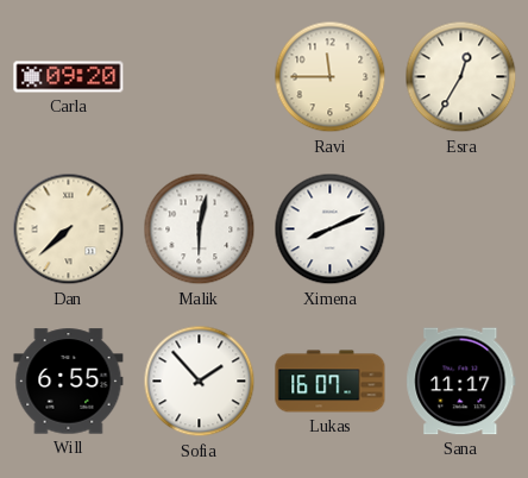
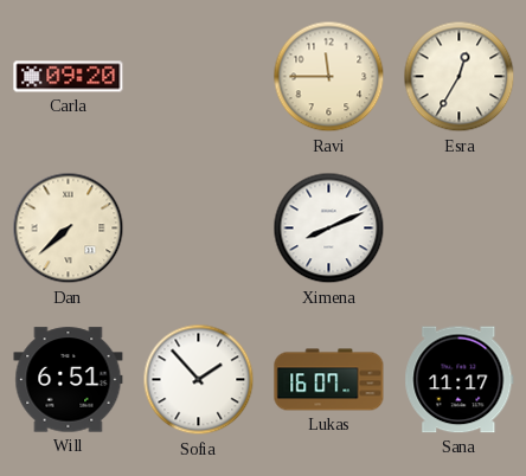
Malik: 6:02 -> none (200, 229)
Will: 6:55 -> 6:51 (69, 380)
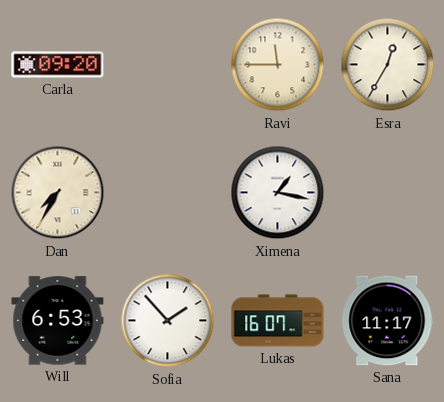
Dan: 7:38 -> 7:35 (58, 193)
Ximena: 8:11 -> 1:17 (278, 193)
Will: 6:51 -> 6:53 (58, 321)
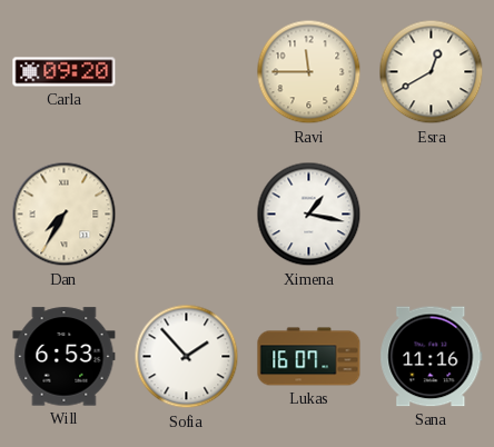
Esra: 12:35 -> 12:40 (432, 72)
Sana: 11:17 -> 11:16 (432, 357)
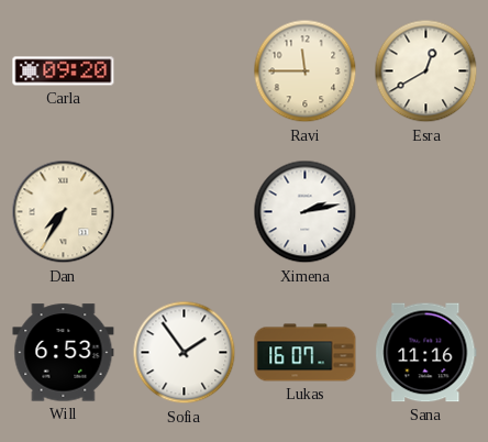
Ximena: 1:17 -> 2:13 (306, 212)
Sofia: 1:53 -> 1:54 (185, 353)
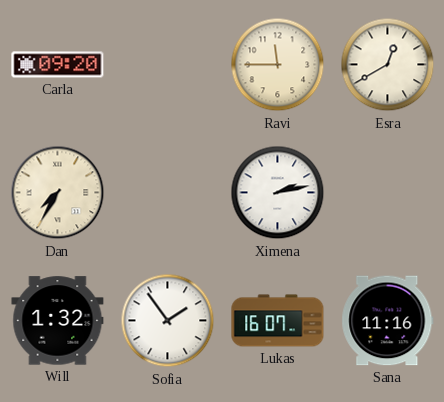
Will: 6:53 -> 1:32 (58, 321)
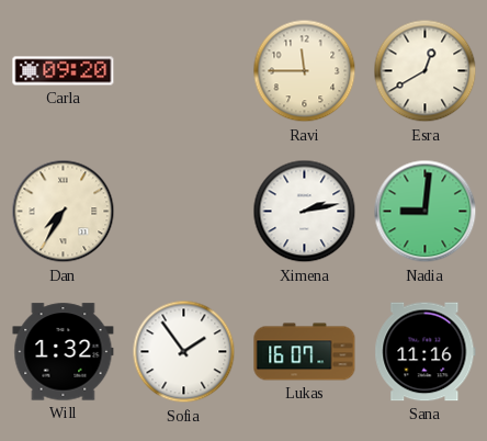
Nadia: none -> 9:01 (426, 212)
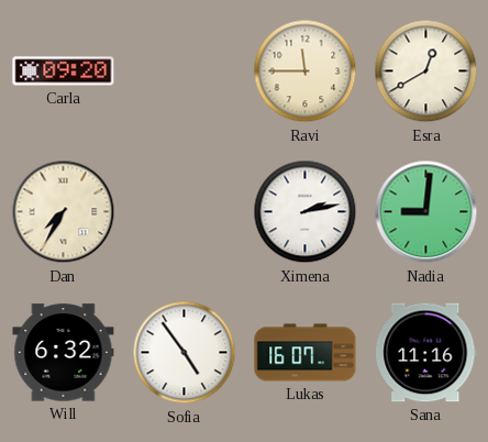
Will: 1:32 -> 6:32 (64, 353)
Sofia: 1:54 -> 4:54 (185, 353)
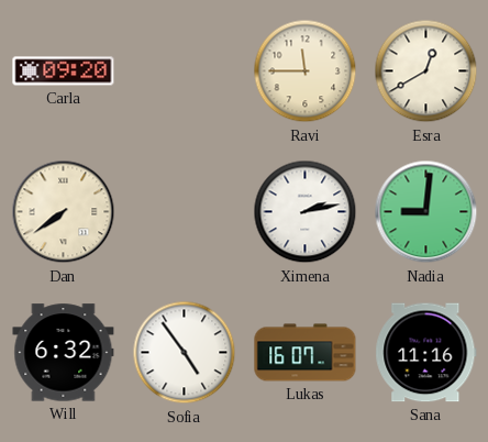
Dan: 7:35 -> 7:39 (64, 212)
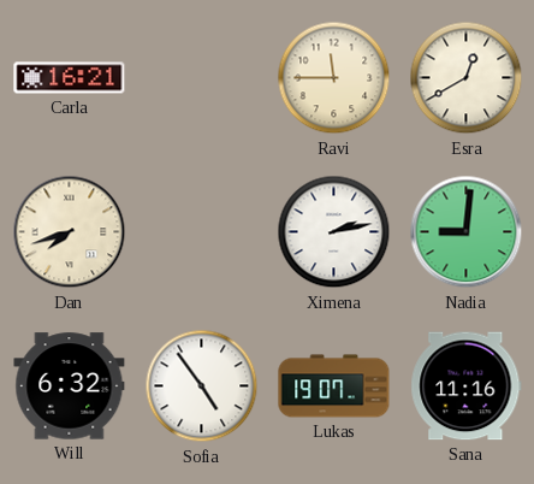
Carla: 09:20 -> 16:21 (70, 78)
Dan: 7:39 -> 7:42 (70, 232)
Lukas: 16:07 -> 19:07 (334, 386)
